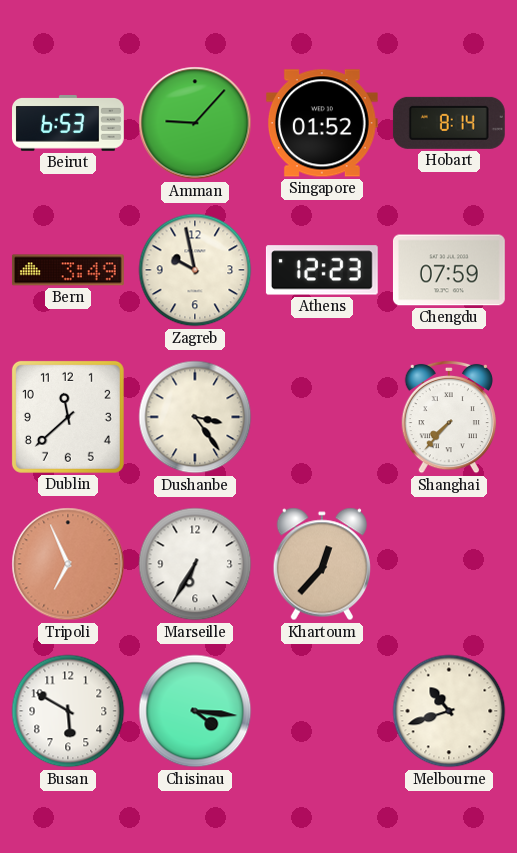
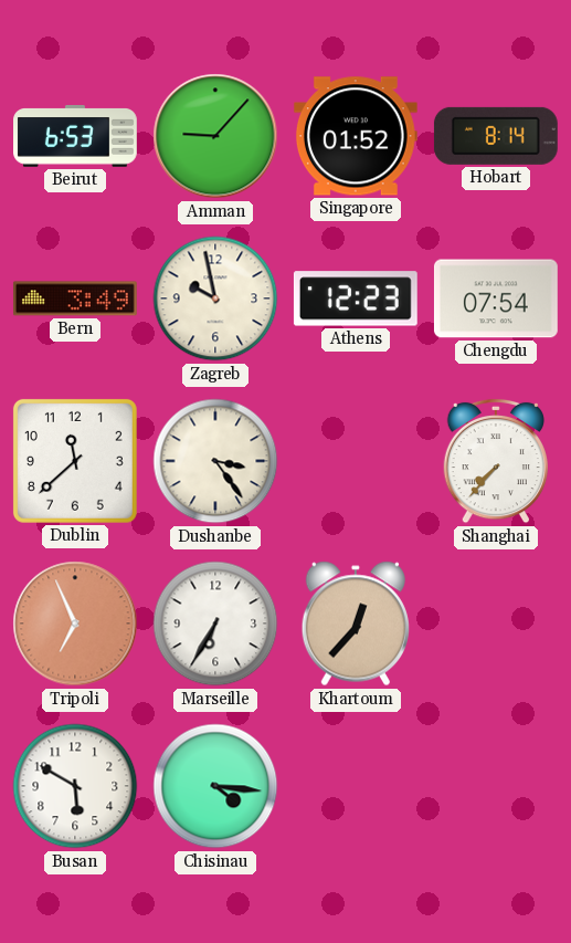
Chengdu: 07:59 -> 07:54 (496, 298)
Melbourne: 10:42 -> none (449, 711)
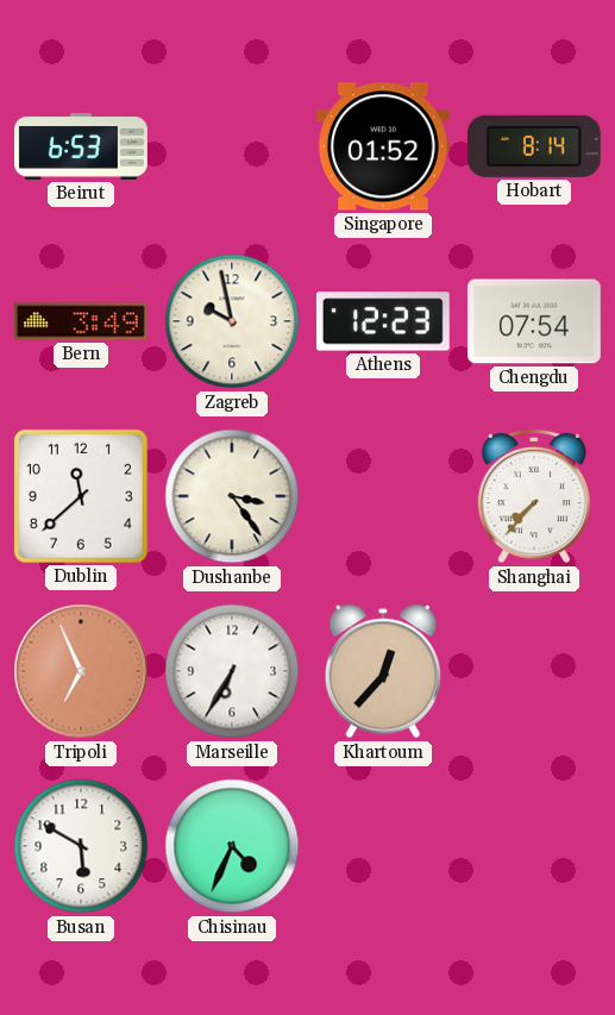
Amman: 9:07 -> none (215, 136)
Chisinau: 4:16 -> 4:34 (232, 846)
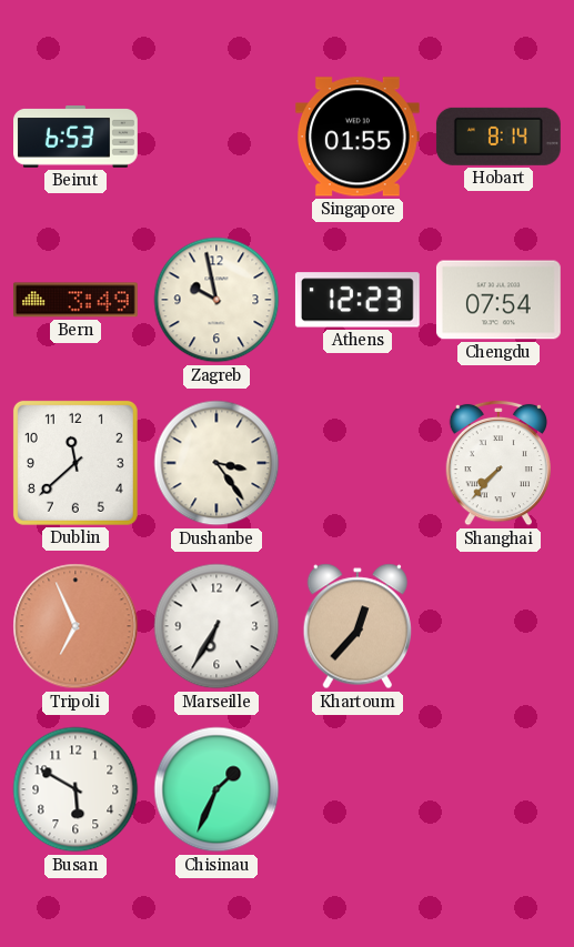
Singapore: 01:52 -> 01:55 (358, 137)
Chisinau: 4:34 -> 1:34 (216, 789)
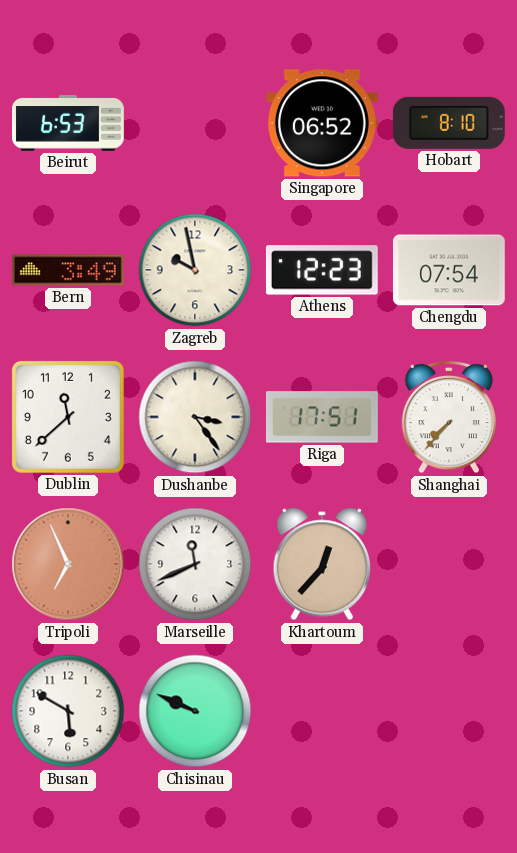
Singapore: 01:55 -> 06:52 (322, 123)
Hobart: 8:14 -> 8:10 (449, 123)
Riga: none -> 17:51 (322, 417)
Marseille: 6:35 -> 11:41 (195, 564)
Chisinau: 1:34 -> 9:49 (195, 711)
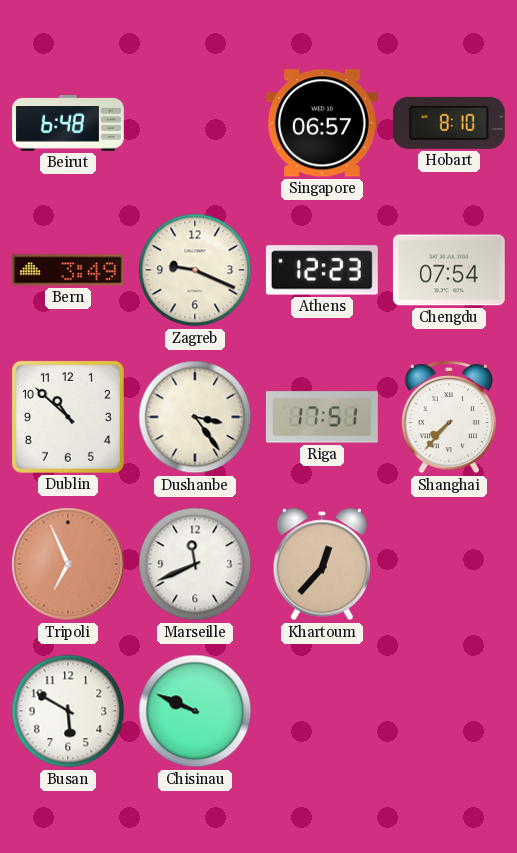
Beirut: 6:53 -> 6:48 (69, 124)
Singapore: 06:52 -> 06:57 (322, 123)
Zagreb: 9:58 -> 9:19 (195, 270)
Dublin: 11:38 -> 10:52 (68, 417)
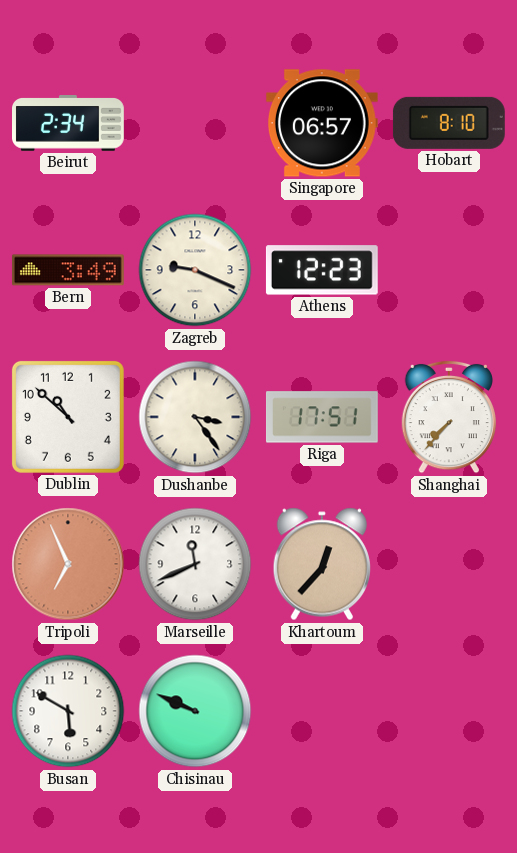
Beirut: 6:48 -> 2:34 (69, 124)
Chengdu: 07:54 -> none (449, 270)
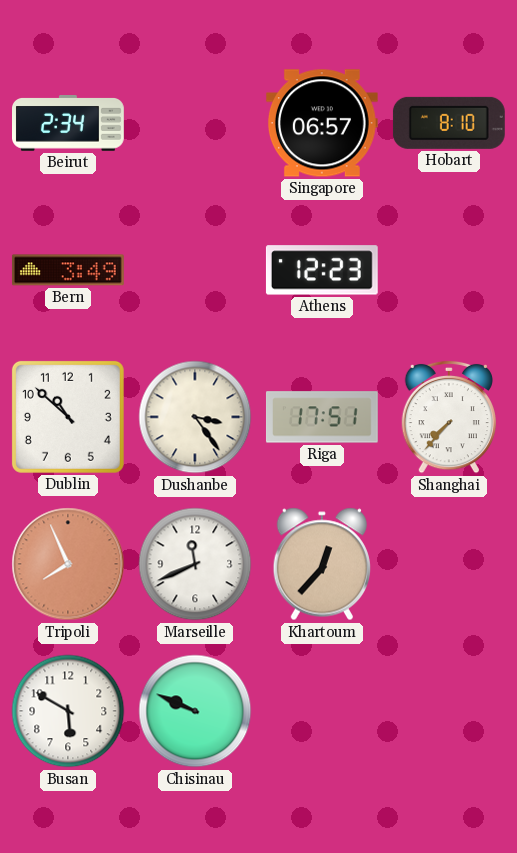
Zagreb: 9:19 -> none (195, 270)
Tripoli: 6:56 -> 7:56 (68, 564)
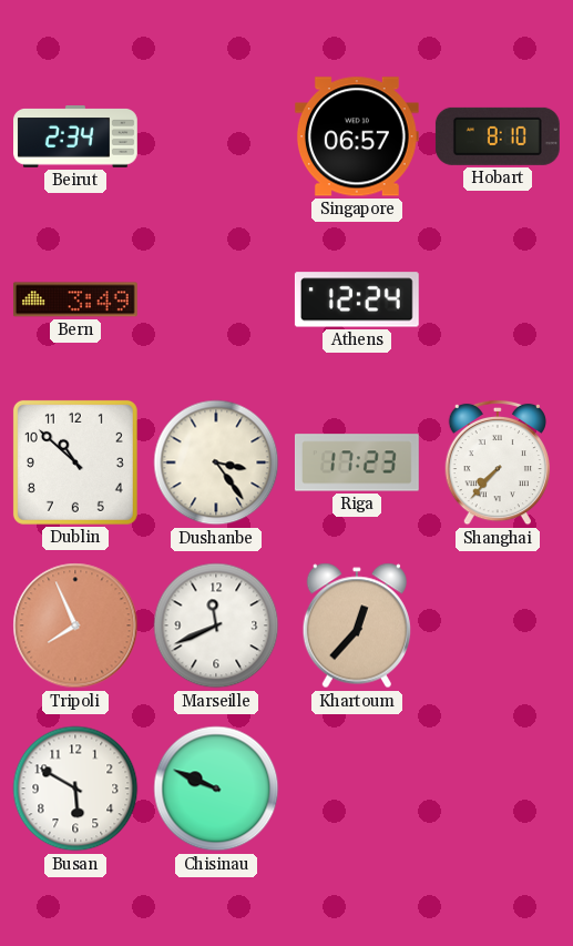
Athens: 12:23 -> 12:24 (357, 299)
Riga: 17:51 -> 17:23 (357, 462)
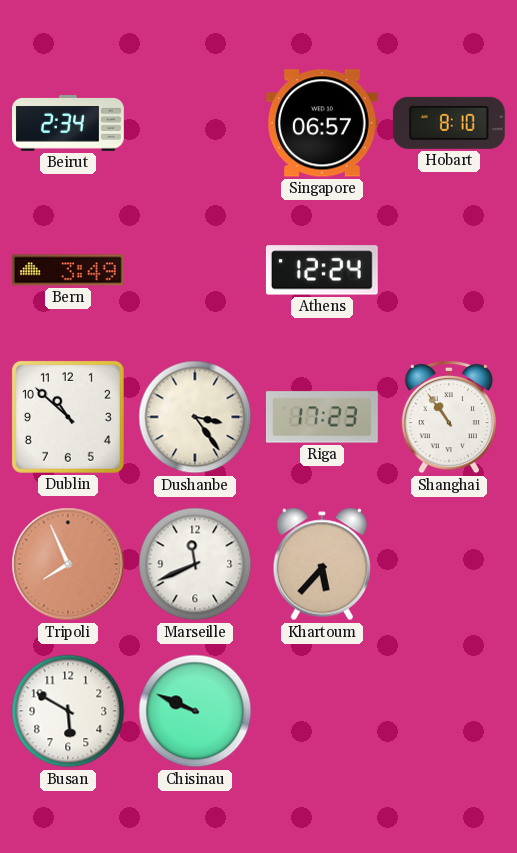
Shanghai: 7:37 -> 10:54 (448, 417)
Khartoum: 12:37 -> 5:37 (321, 564)
